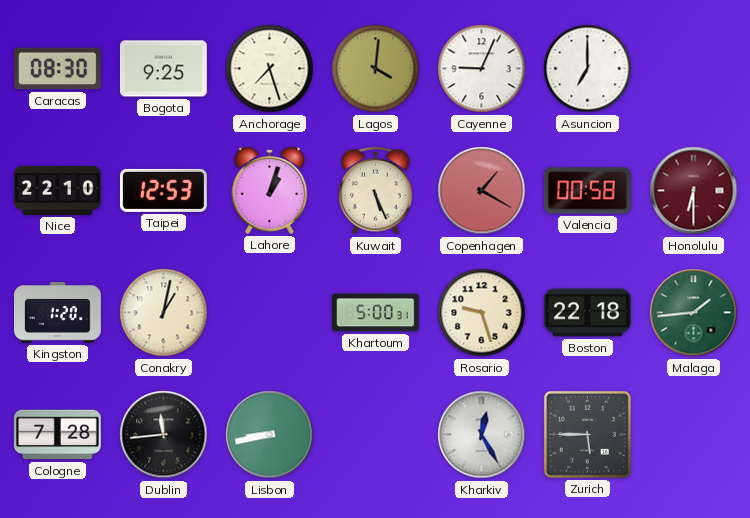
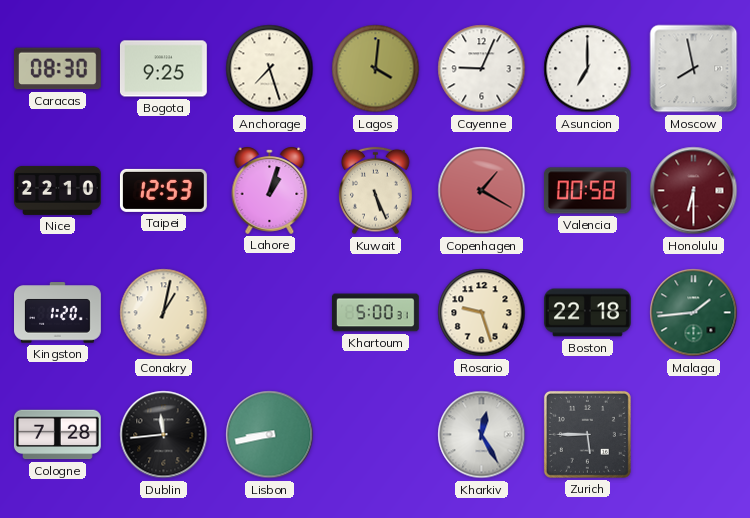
Moscow: none -> 7:58 (694, 69)
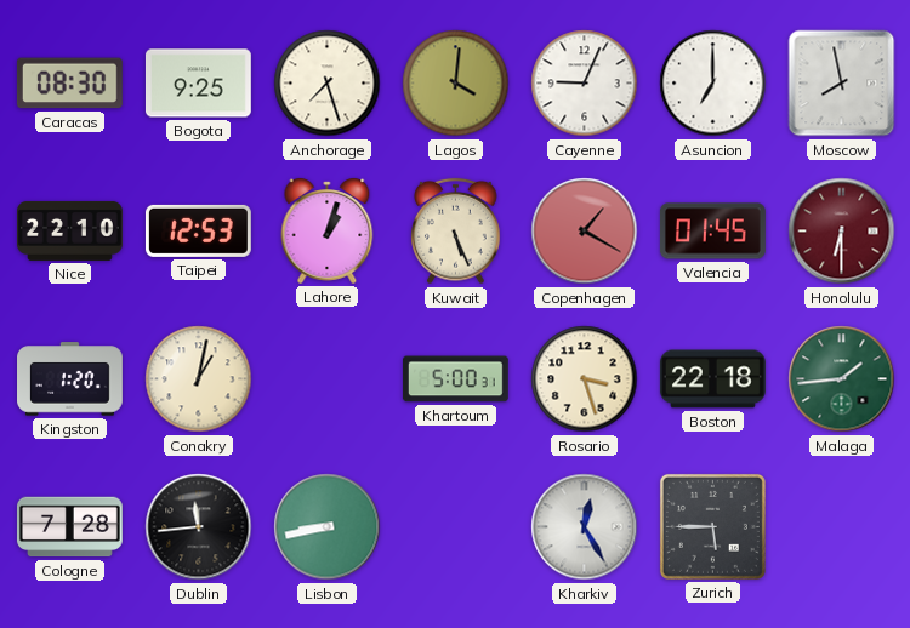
Valencia: 00:58 -> 01:45 (712, 232)
Rosario: 9:27 -> 3:27 (585, 379)
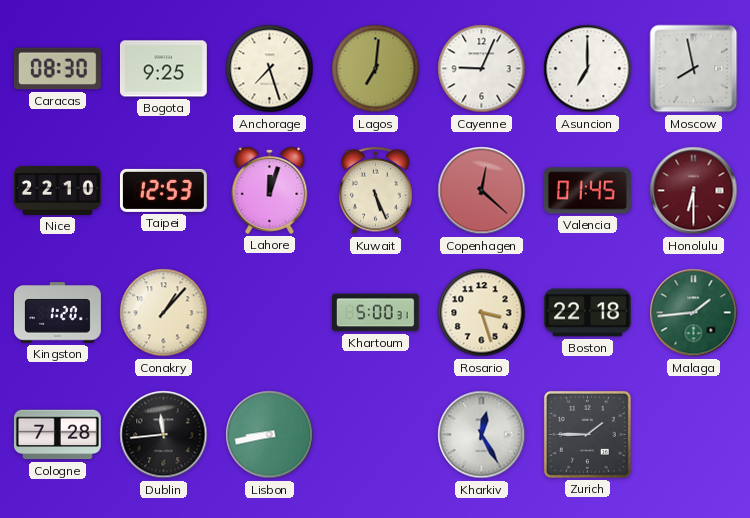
Lagos: 4:01 -> 7:01 (376, 69)
Lahore: 1:03 -> 12:03 (270, 190)
Copenhagen: 1:20 -> 12:22 (482, 191)
Conakry: 1:02 -> 1:07 (164, 313)
Zurich: 5:45 -> 1:45 (587, 434)
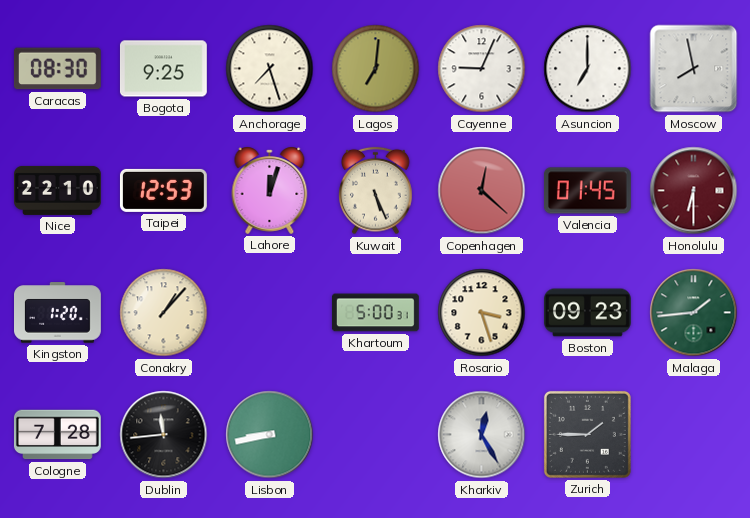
Boston: 22:18 -> 09:23 (588, 313)
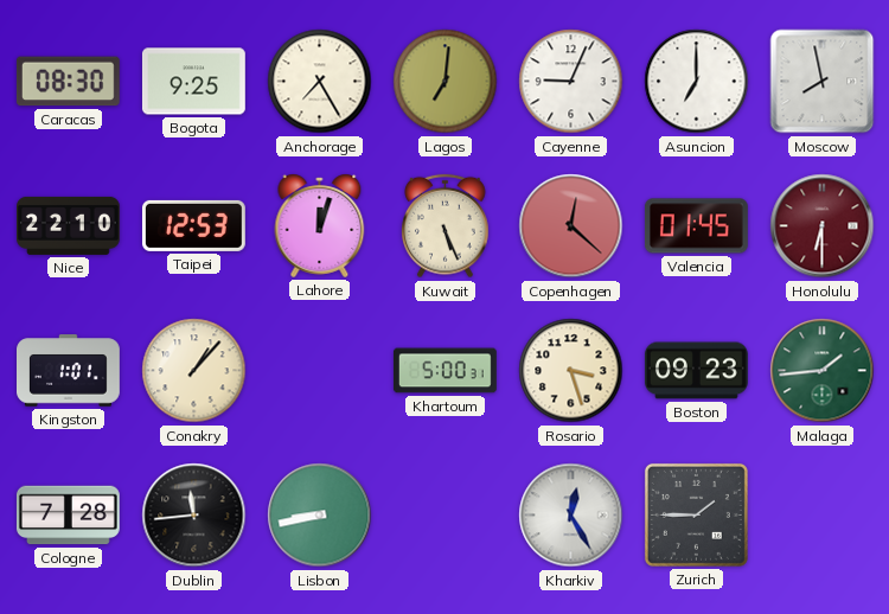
Anchorage: 7:27 -> 7:25 (320, 82)
Kingston: 1:20 -> 1:01 (69, 371)
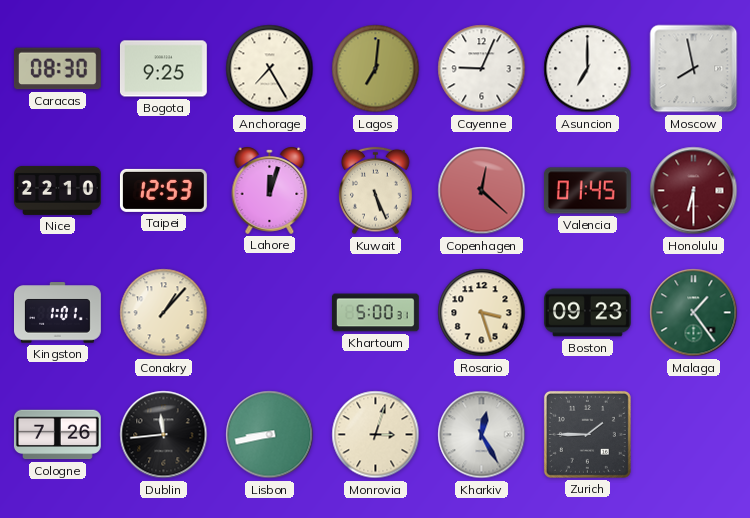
Malaga: 1:44 -> 1:24 (694, 313)
Cologne: 7:28 -> 7:26 (57, 435)
Monrovia: none -> 3:03 (376, 435)
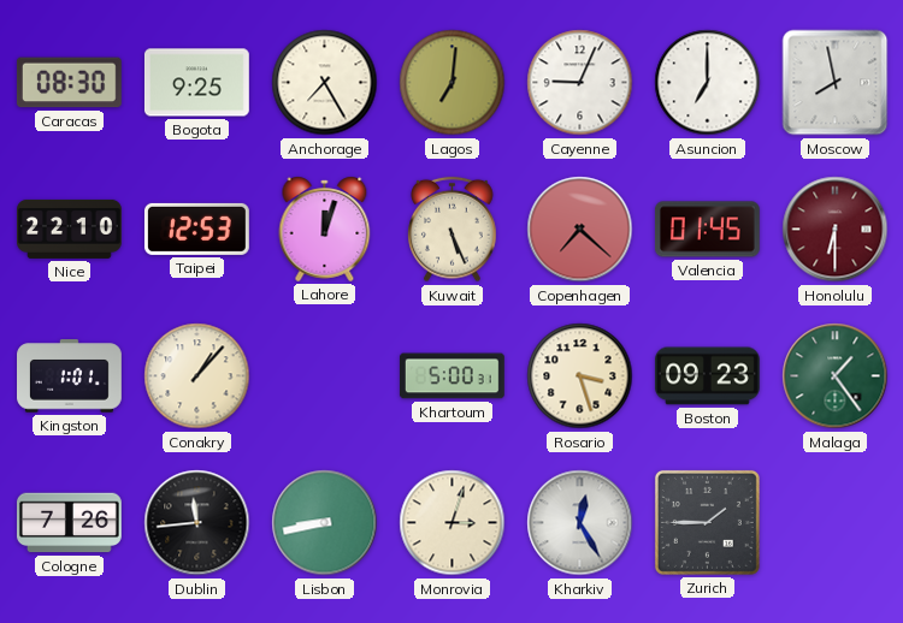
Copenhagen: 12:22 -> 7:22 (580, 230)
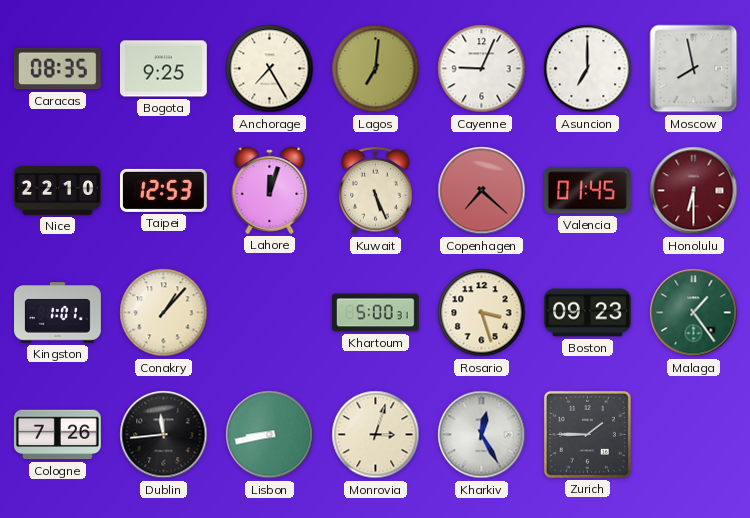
Caracas: 08:30 -> 08:35 (57, 69)
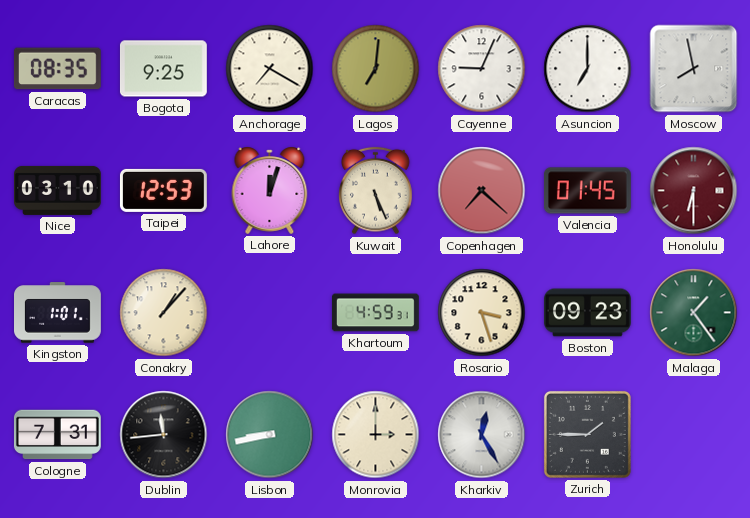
Anchorage: 7:25 -> 7:20 (270, 69)
Nice: 22:10 -> 03:10 (58, 190)
Khartoum: 5:00 -> 4:59 (375, 313)
Cologne: 7:26 -> 7:31 (57, 435)
Monrovia: 3:03 -> 3:00 (376, 435)
